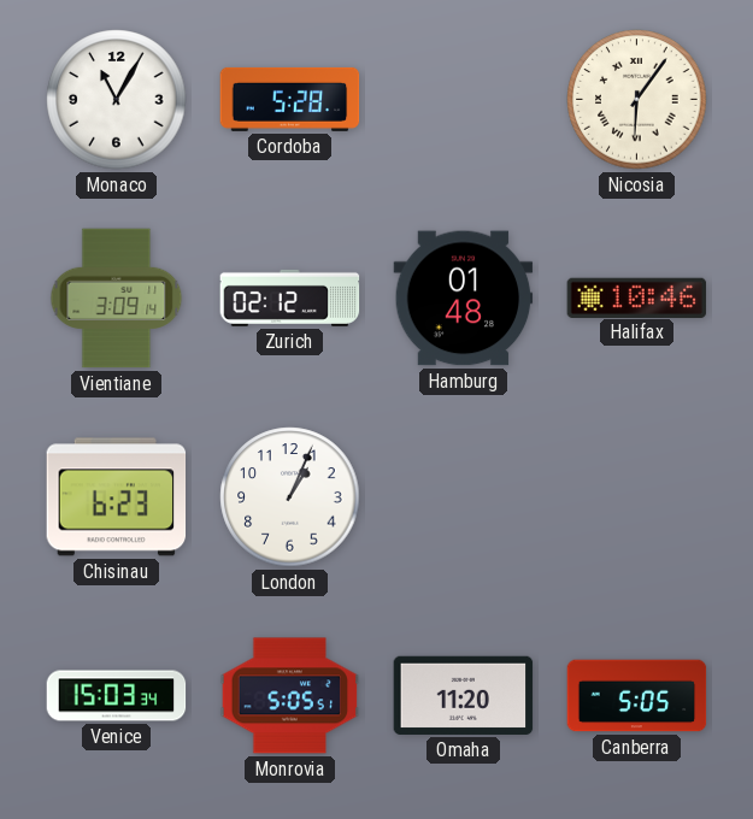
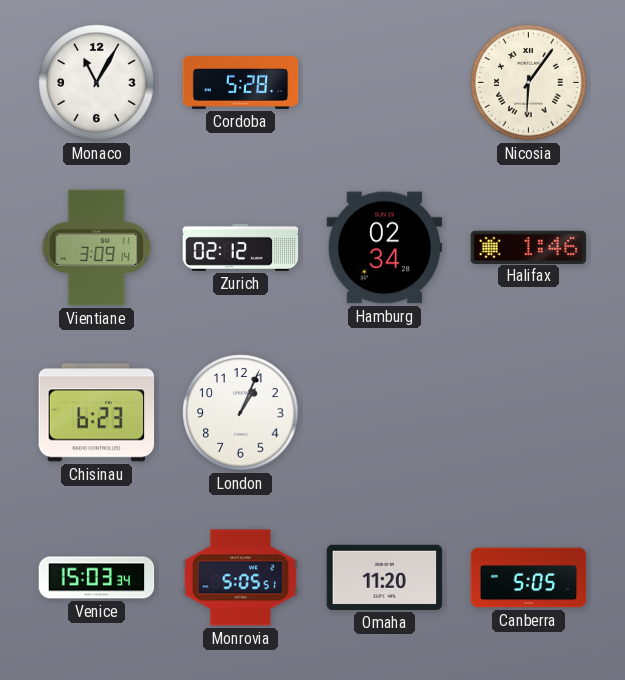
Hamburg: 01:48 -> 02:34 (385, 248)
Halifax: 10:46 -> 1:46 (529, 247)
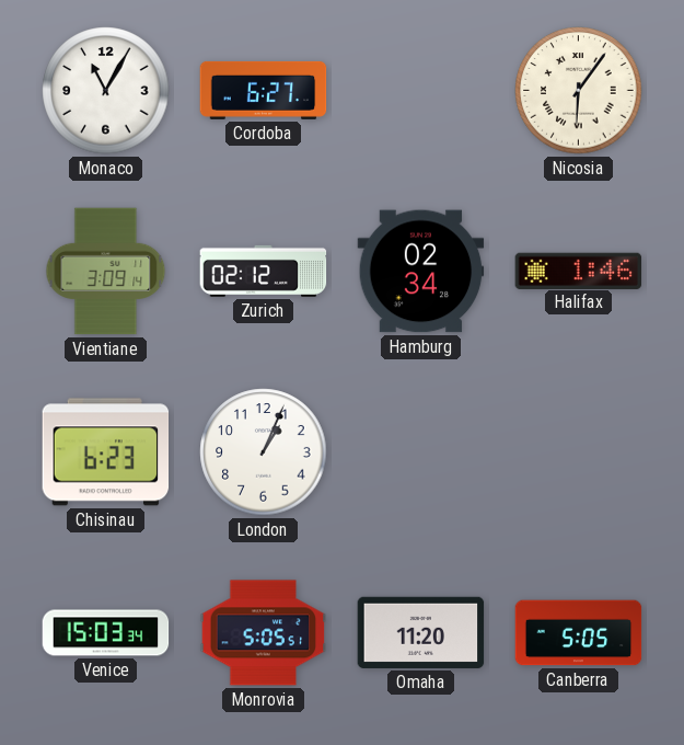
Cordoba: 5:28 -> 6:27 (264, 90)
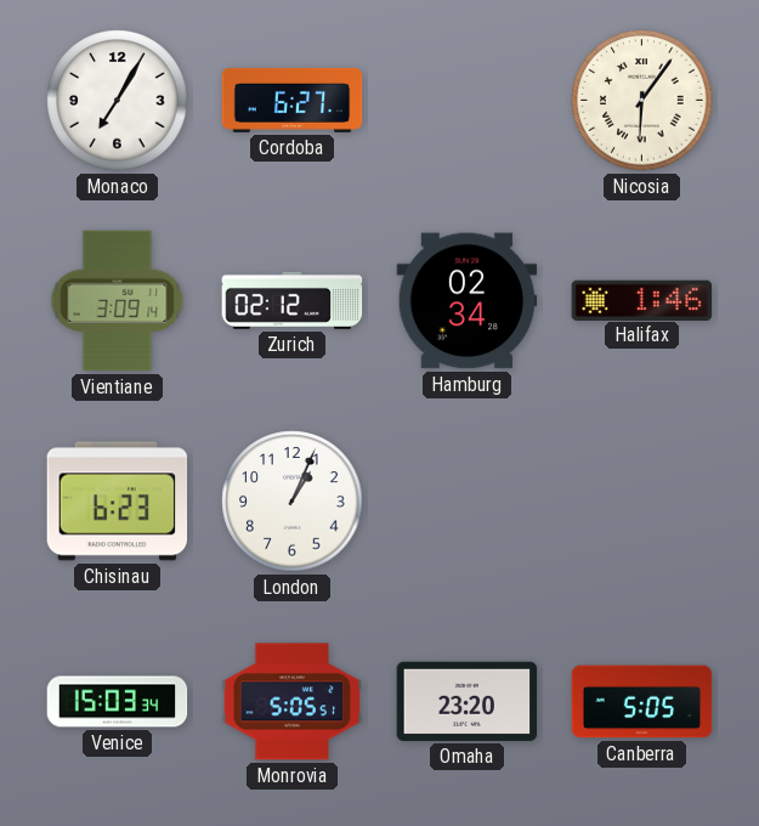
Monaco: 11:05 -> 7:05 (118, 101)
Omaha: 11:20 -> 23:20 (468, 701)
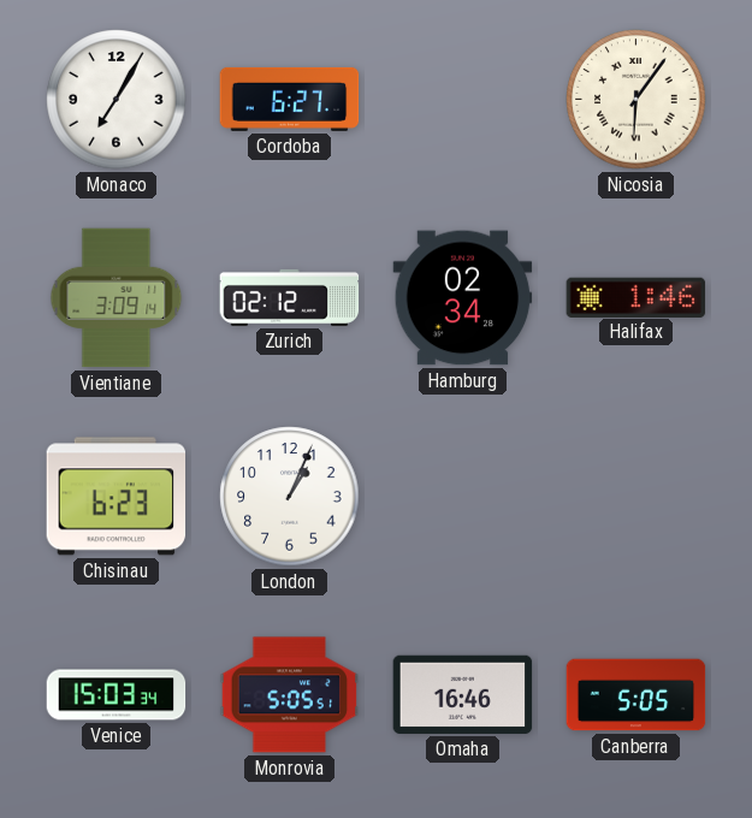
Omaha: 23:20 -> 16:46 (463, 694)
